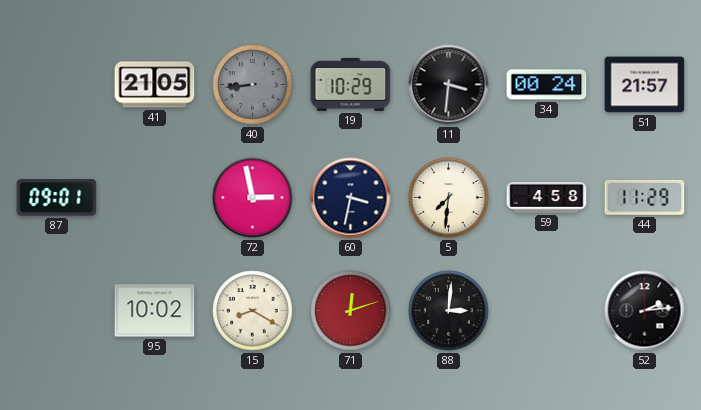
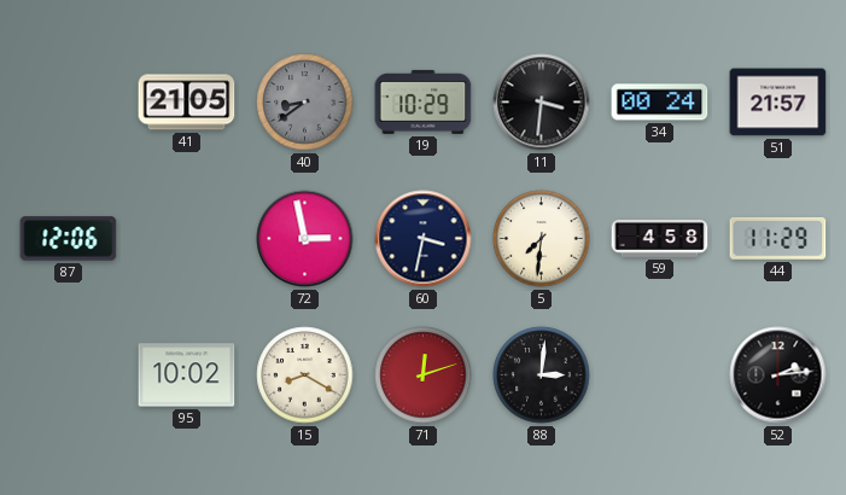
40: 8:44 -> 8:39 (305, 103)
87: 09:01 -> 12:06 (69, 239)
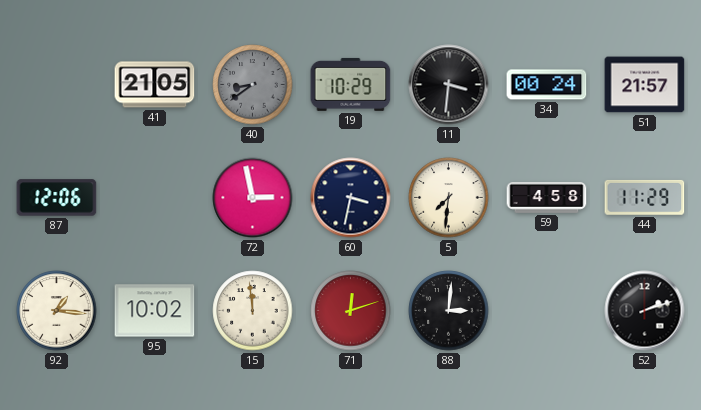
92: none -> 1:16 (57, 311)
15: 8:20 -> 11:59 (253, 311)
52: 2:14 -> 2:12 (645, 311)
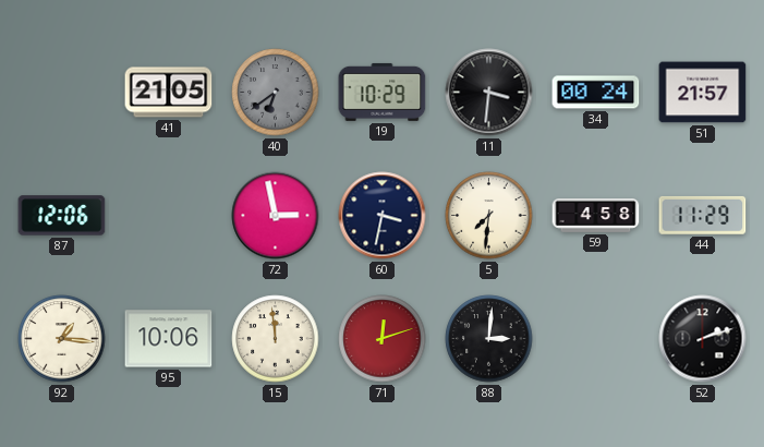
40: 8:39 -> 6:39 (276, 93)
95: 10:02 -> 10:06 (169, 339)
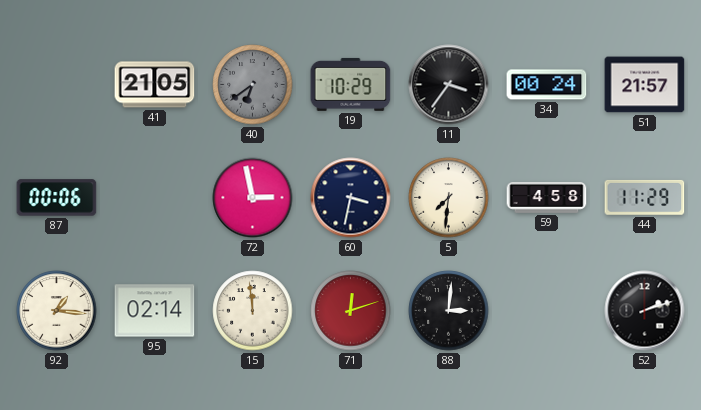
11: 3:31 -> 3:36 (449, 85)
87: 12:06 -> 00:06 (57, 198)
95: 10:06 -> 02:14 (155, 311)
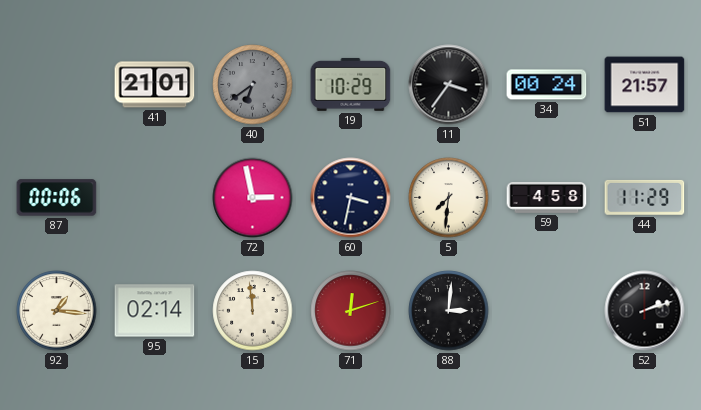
41: 21:05 -> 21:01 (155, 85)
